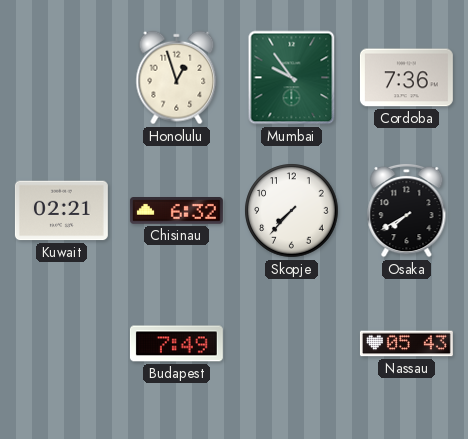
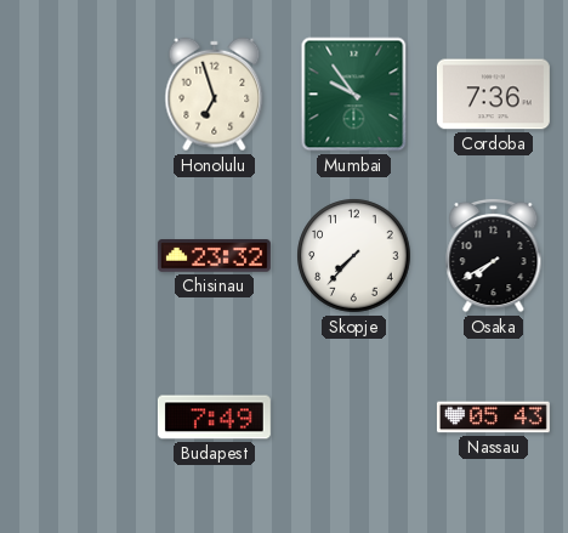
Honolulu: 12:57 -> 6:57 (215, 95)
Kuwait: 02:21 -> none (61, 211)
Chisinau: 6:32 -> 23:32 (214, 256)
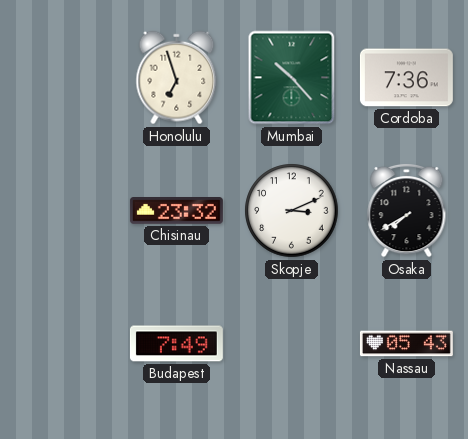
Mumbai: 9:54 -> 10:23 (292, 78)
Skopje: 7:37 -> 3:11 (292, 211)
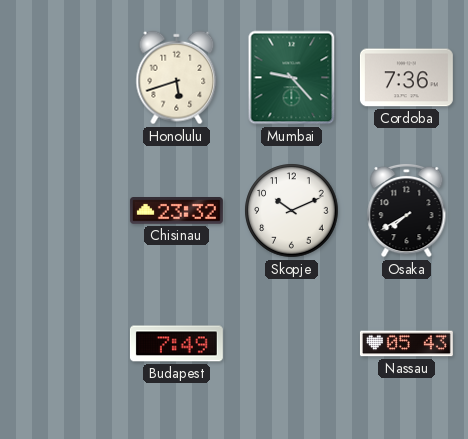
Honolulu: 6:57 -> 5:42 (177, 78)
Mumbai: 10:23 -> 9:23 (292, 78)
Skopje: 3:11 -> 10:11 (292, 211)
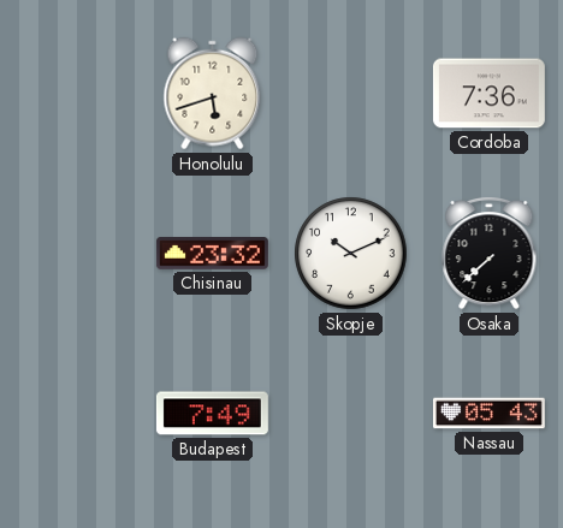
Mumbai: 9:23 -> none (292, 78)
Osaka: 7:40 -> 7:38 (490, 253)
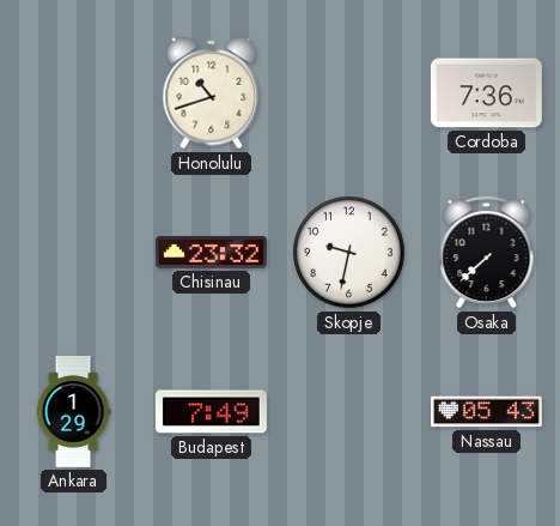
Honolulu: 5:42 -> 10:42 (212, 93)
Skopje: 10:11 -> 9:32 (349, 253)
Ankara: none -> 1:29 (73, 411)
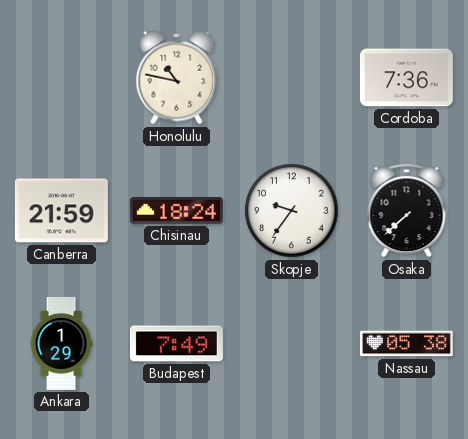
Honolulu: 10:42 -> 10:47 (177, 78)
Canberra: none -> 21:59 (61, 211)
Chisinau: 23:32 -> 18:24 (176, 211)
Skopje: 9:32 -> 9:36 (292, 211)
Nassau: 05:43 -> 05:38 (406, 344)
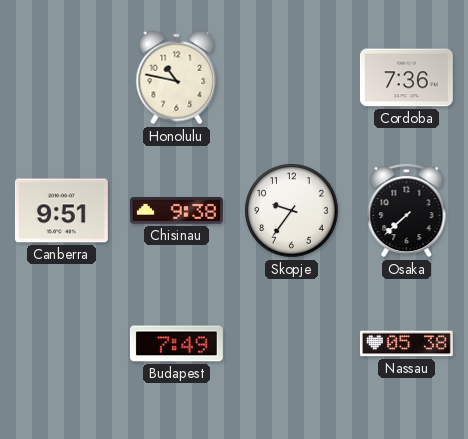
Canberra: 21:59 -> 9:51 (61, 211)
Chisinau: 18:24 -> 9:38 (176, 211)
Ankara: 1:29 -> none (61, 343)
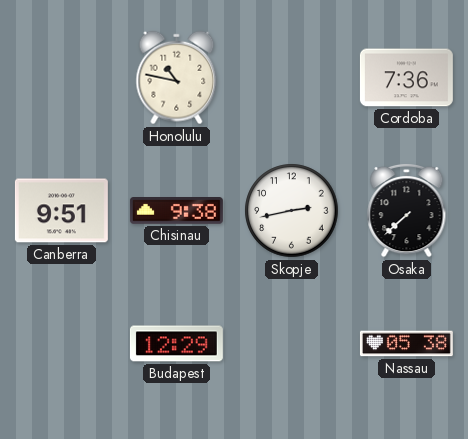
Skopje: 9:36 -> 2:43 (292, 211)
Budapest: 7:49 -> 12:29 (176, 344)
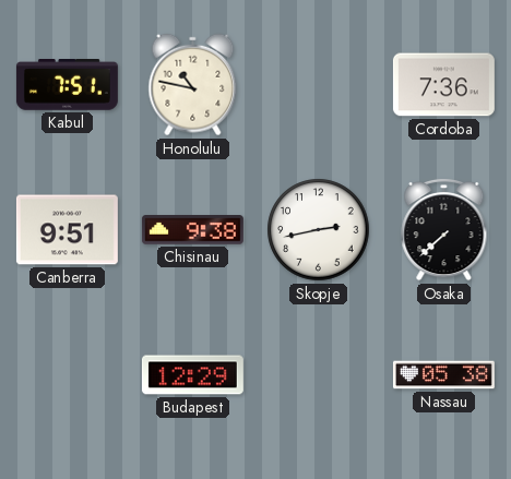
Kabul: none -> 7:51 (67, 85)
